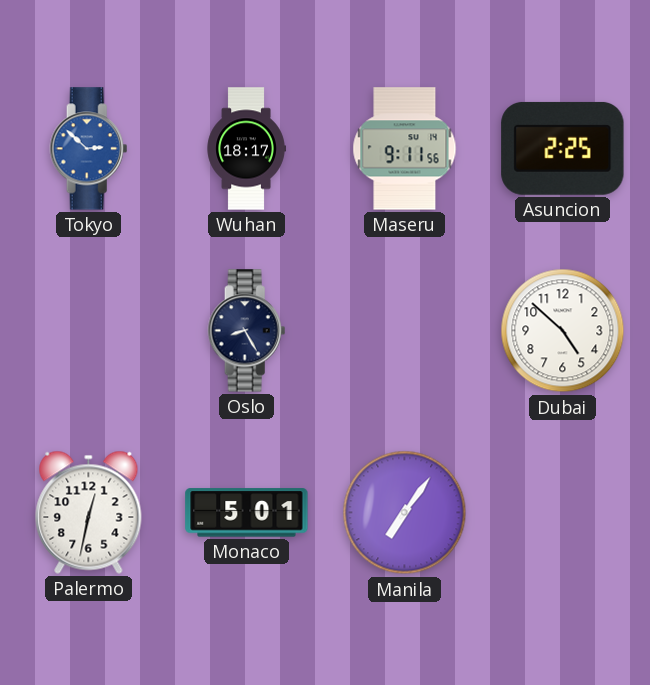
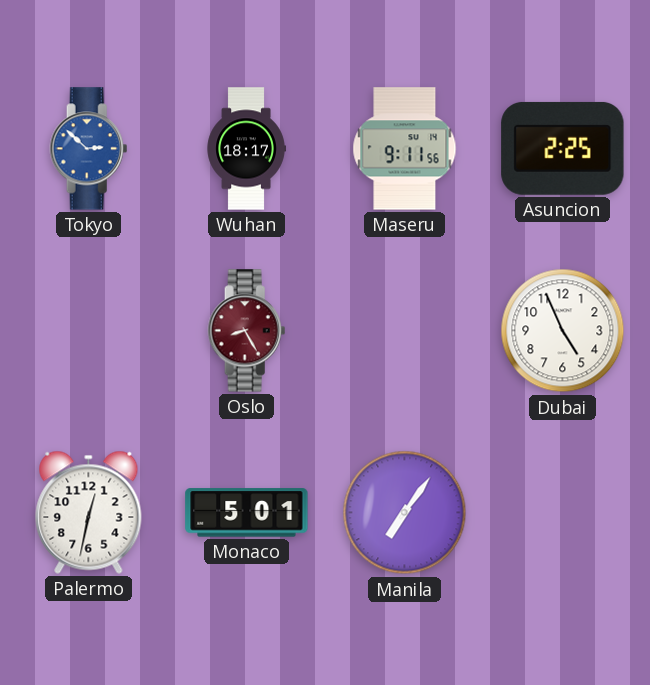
Oslo dial: navy -> burgundy (247, 331)
Dubai: 4:52 -> 4:56 (563, 331)
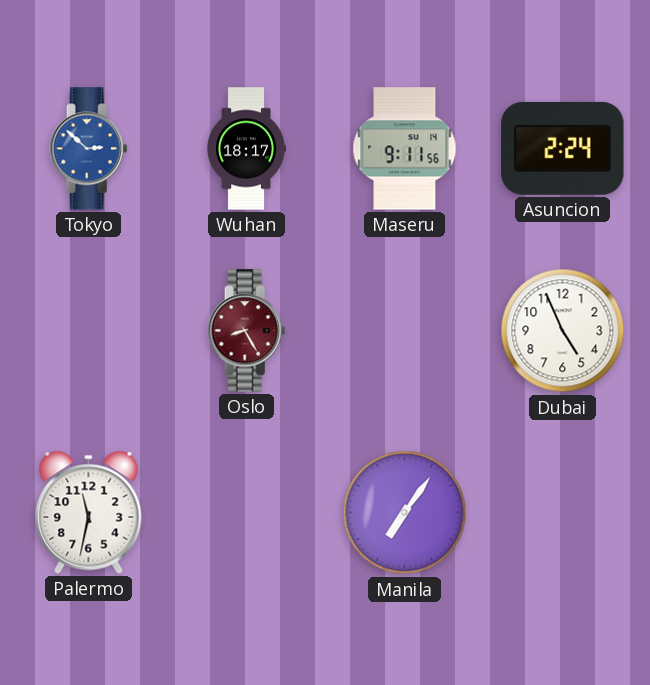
Asuncion: 2:25 -> 2:24 (563, 148)
Palermo: 12:32 -> 11:32 (89, 512)
Monaco: 5:01 -> none (247, 513)
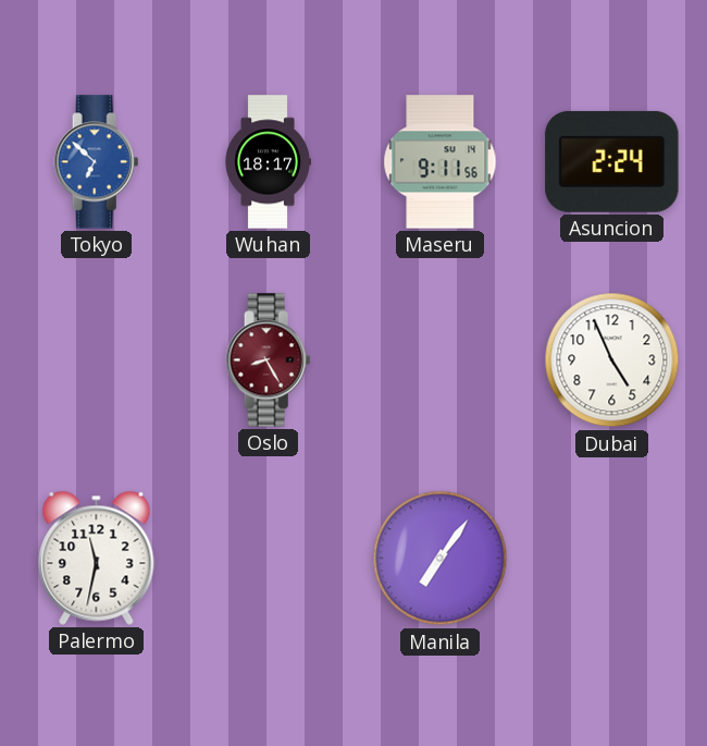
Tokyo: 2:52 -> 6:52 (97, 162)
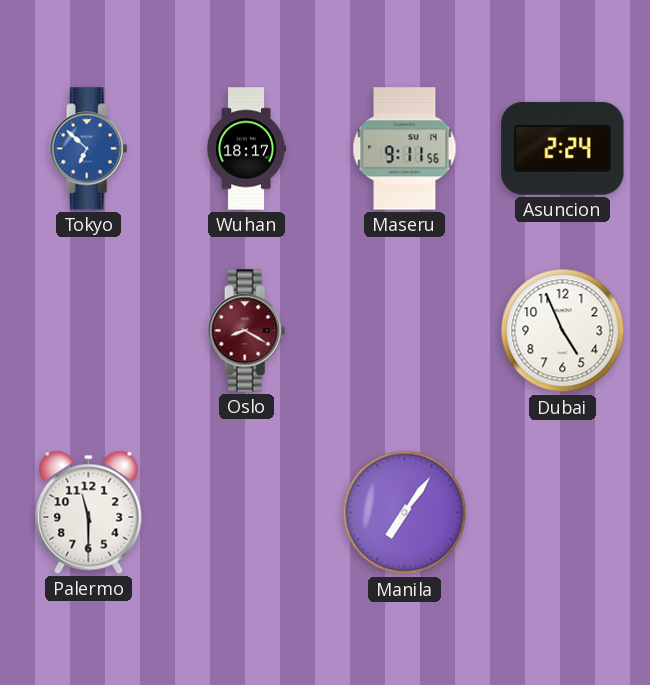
Oslo: 8:25 -> 8:20 (247, 331)
Palermo: 11:32 -> 11:30 (89, 512)
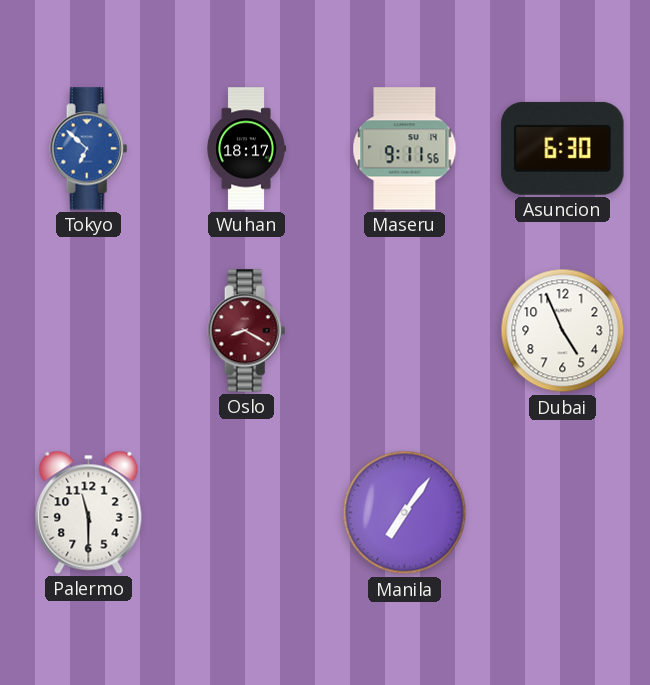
Asuncion: 2:24 -> 6:30 (563, 148)
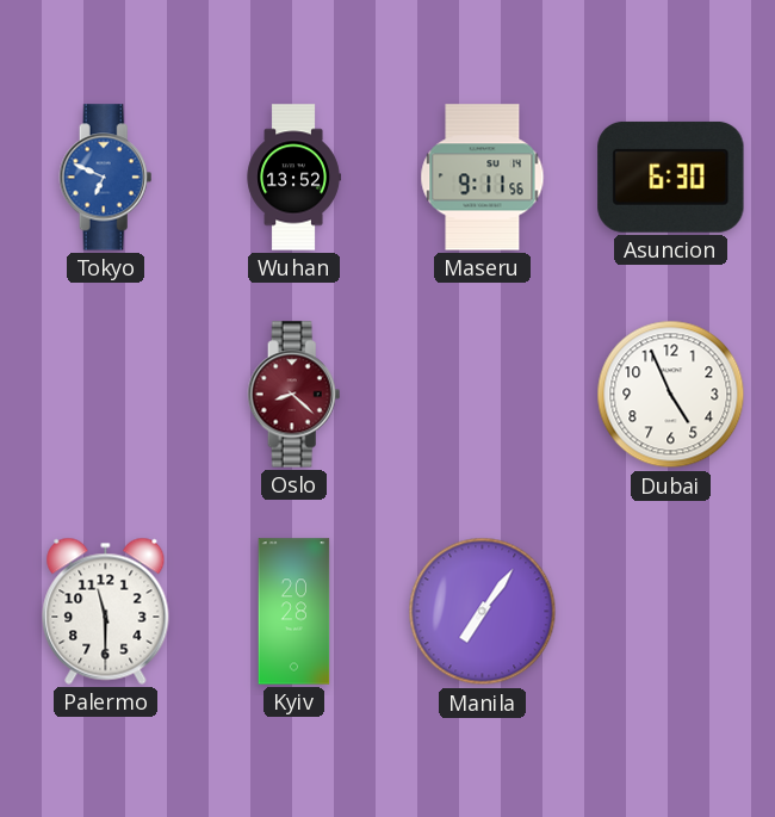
Tokyo: 6:52 -> 6:49 (106, 178)
Wuhan: 18:17 -> 13:52 (293, 178)
Oslo: 8:20 -> 8:22 (294, 395)
Kyiv: none -> 20:28 (294, 612)
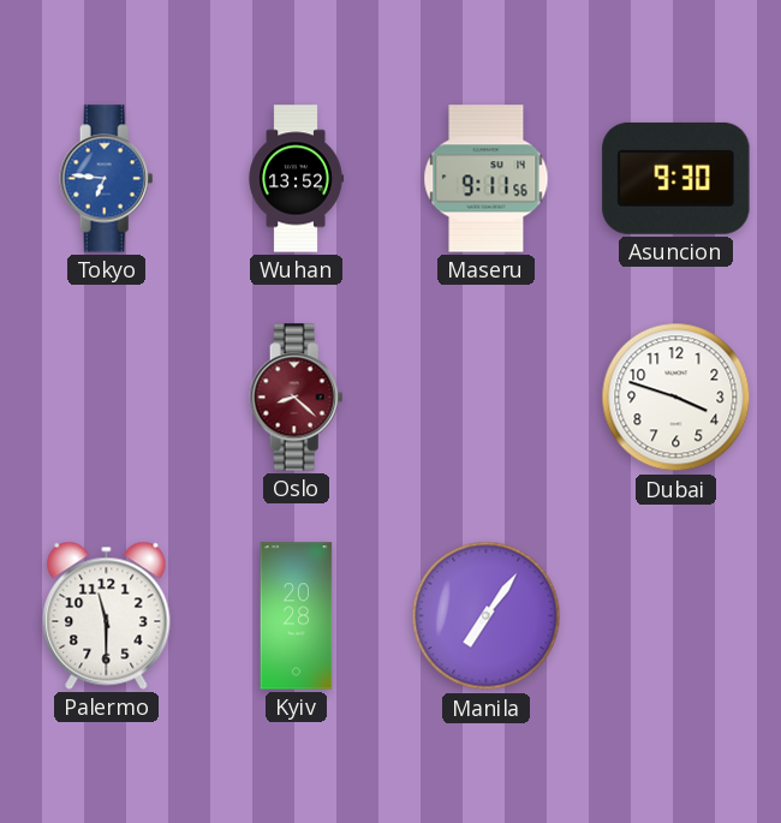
Tokyo: 6:49 -> 6:46 (107, 179)
Asuncion: 6:30 -> 9:30 (676, 178)
Dubai: 4:56 -> 3:48 (676, 398)
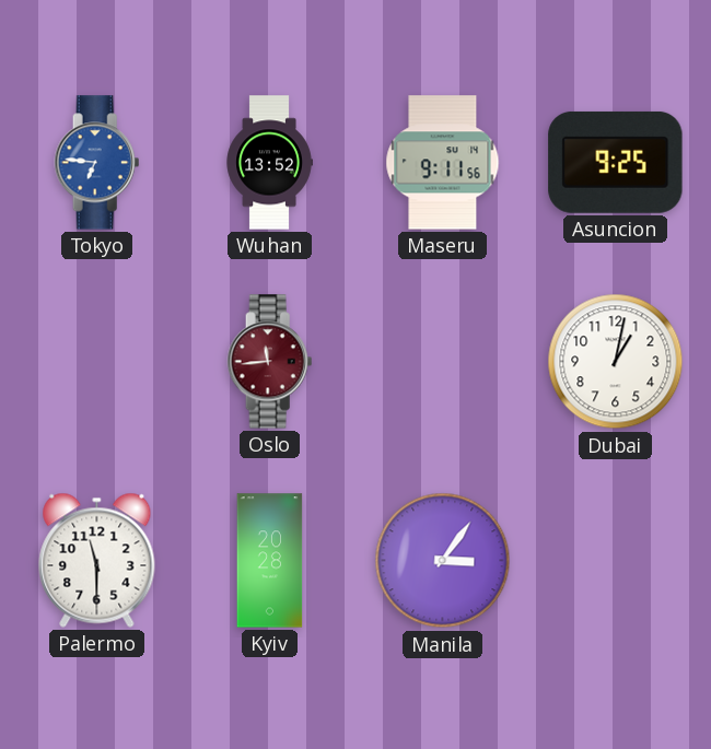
Asuncion: 9:30 -> 9:25 (616, 162)
Oslo: 8:22 -> 11:44 (270, 362)
Dubai: 3:48 -> 1:02 (616, 362)
Manila: 7:06 -> 3:06 (443, 561)
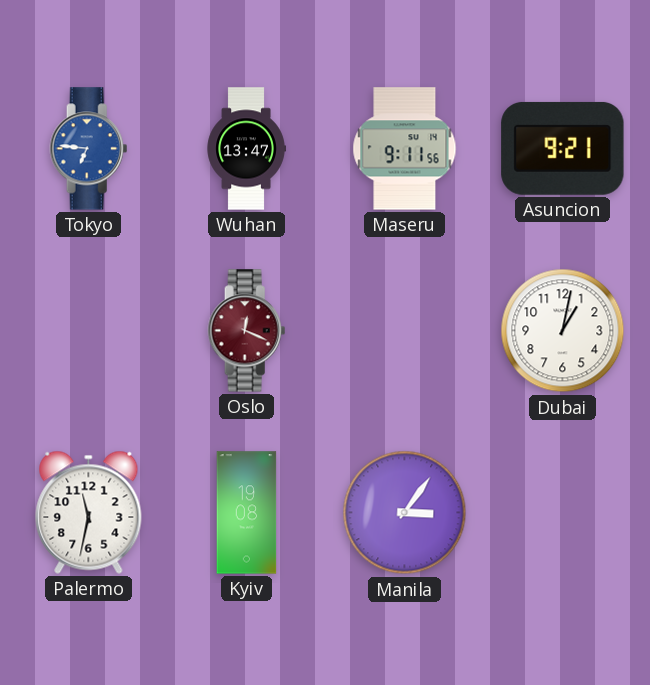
Wuhan: 13:52 -> 13:47 (246, 149)
Asuncion: 9:25 -> 9:21 (563, 148)
Oslo: 11:44 -> 12:19 (247, 331)
Palermo: 11:30 -> 11:32 (89, 512)
Kyiv: 20:28 -> 19:08 (247, 513)
